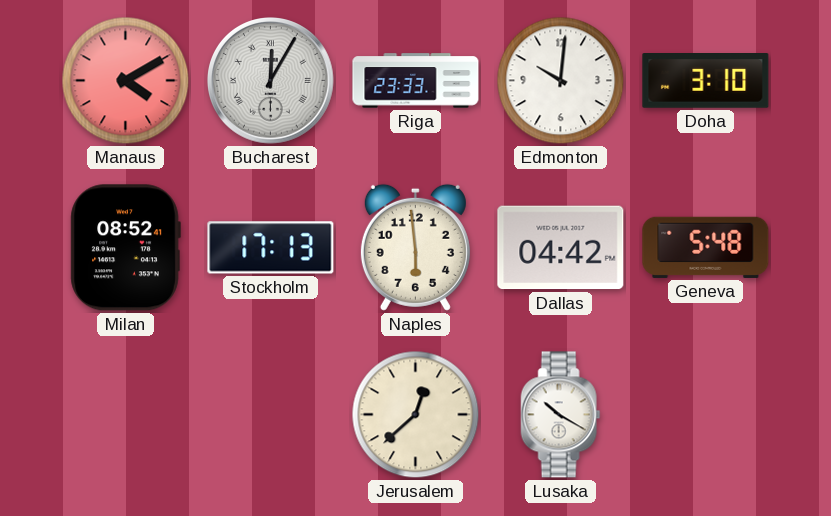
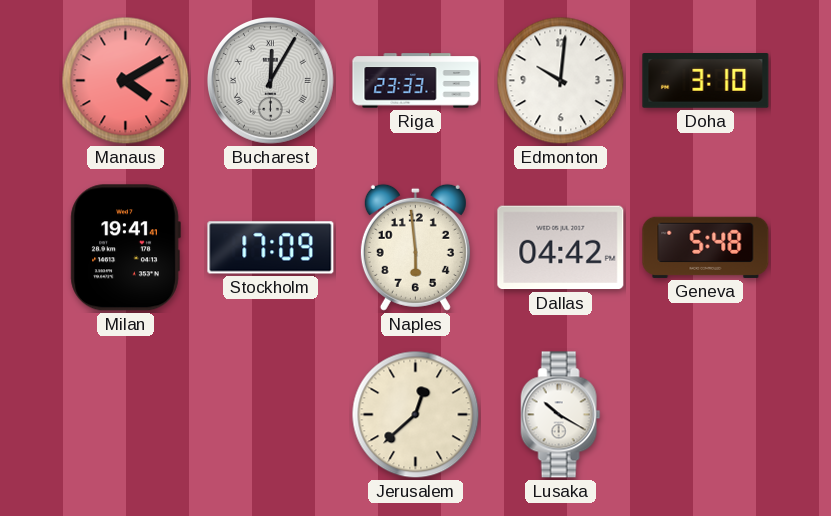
Milan: 08:52 -> 19:41 (125, 248)
Stockholm: 17:13 -> 17:09 (271, 248)
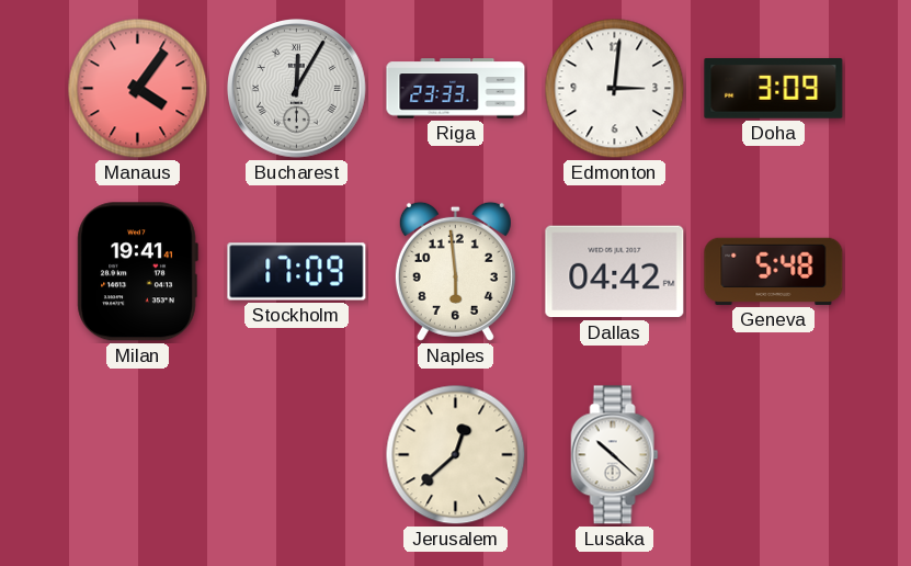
Manaus: 4:10 -> 4:06 (138, 89)
Edmonton: 10:01 -> 3:01 (615, 89)
Doha: 3:10 -> 3:09 (774, 89)
Lusaka: 10:20 -> 10:22 (615, 455)
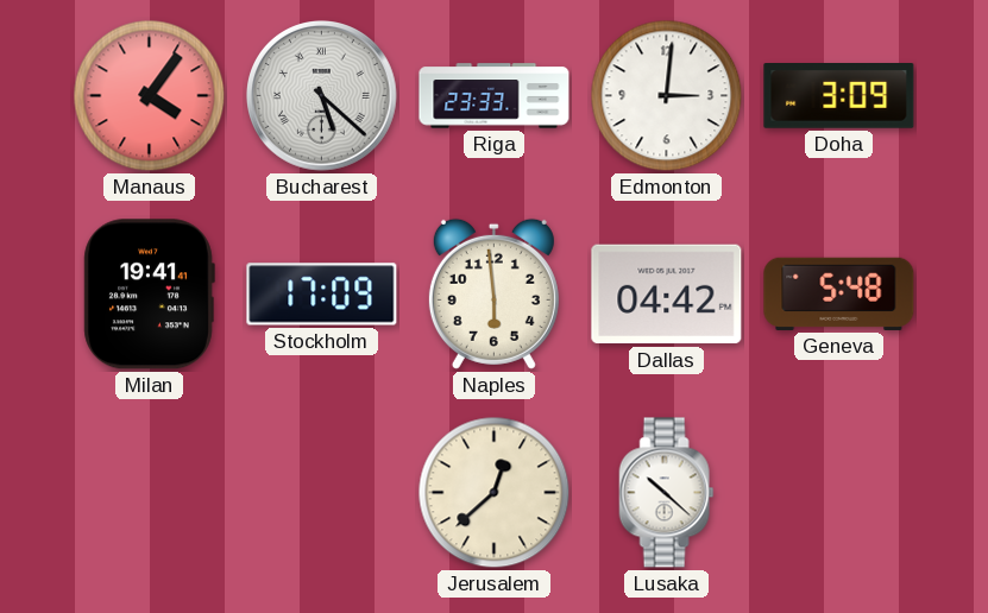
Bucharest: 12:05 -> 5:22 (322, 96)
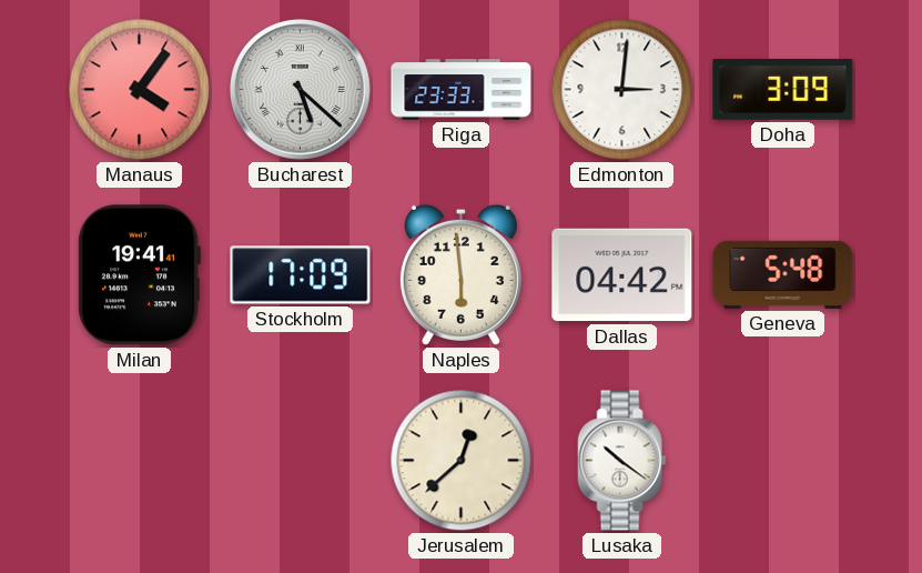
Lusaka: 10:22 -> 10:21 (622, 461)
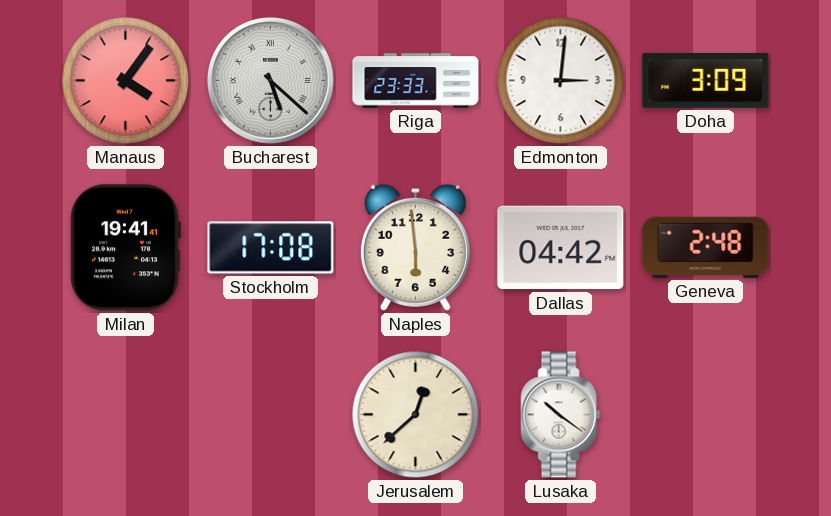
Stockholm: 17:09 -> 17:08 (271, 248)
Geneva: 5:48 -> 2:48 (706, 247)
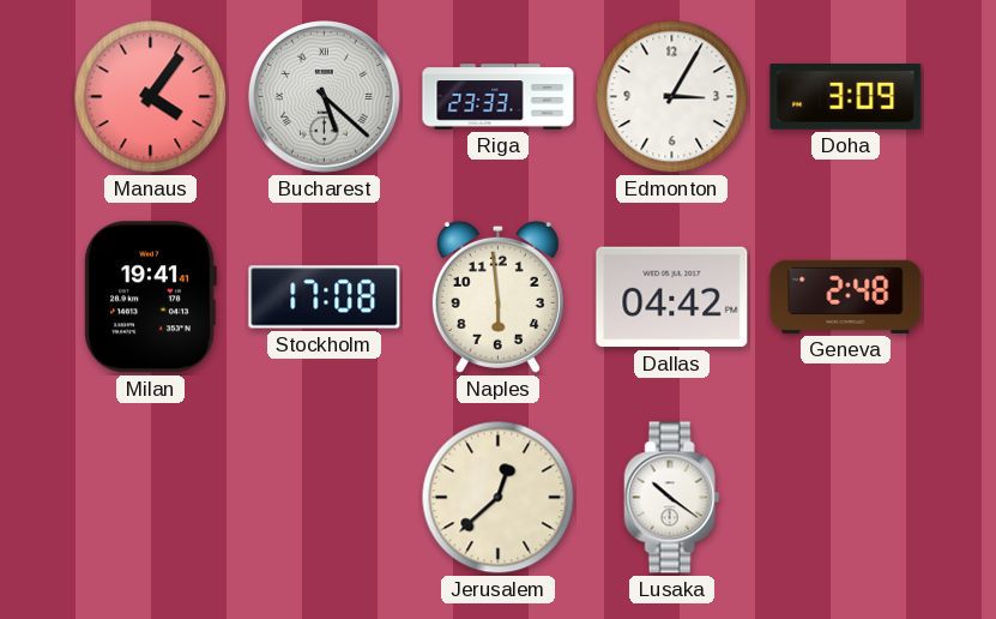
Edmonton: 3:01 -> 3:05 (672, 97)
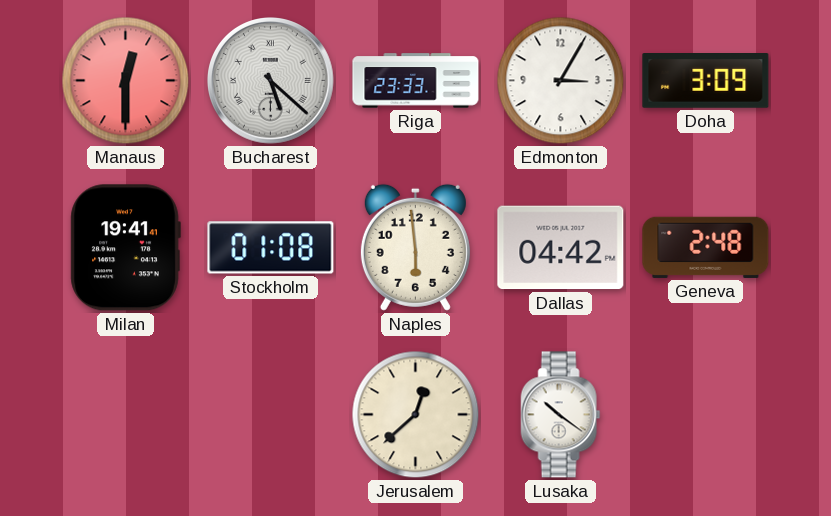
Manaus: 4:06 -> 12:30 (126, 81)
Stockholm: 17:08 -> 01:08 (271, 248)
